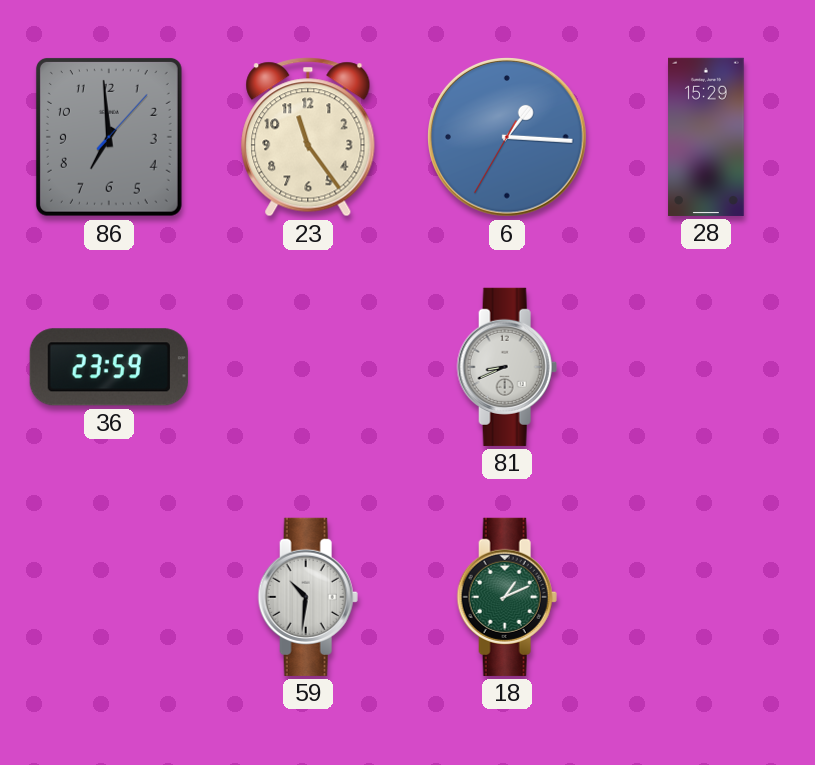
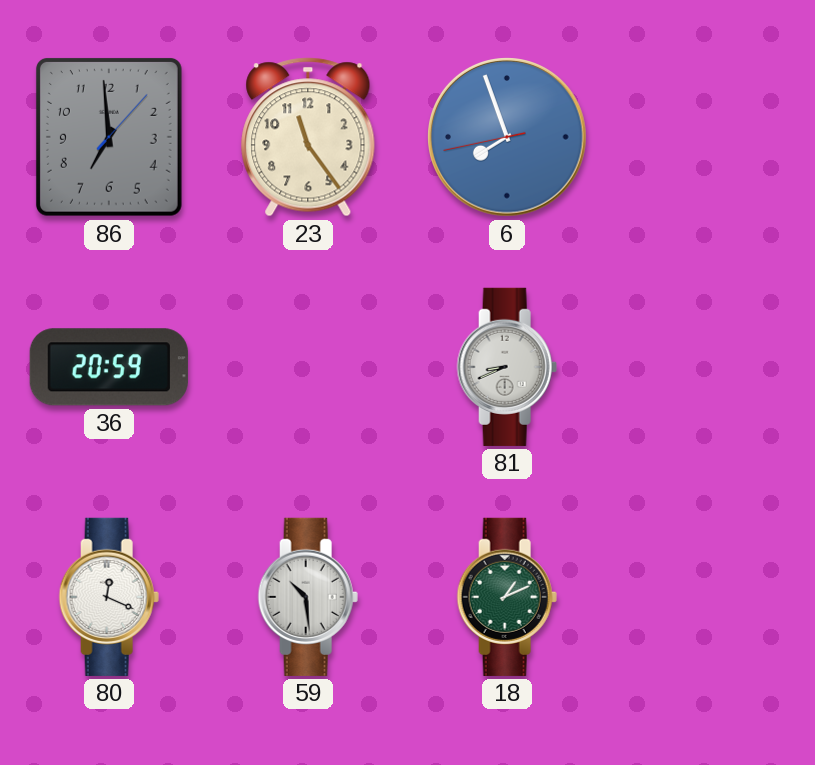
6: 1:15 -> 7:56 (507, 137)
28: 15:29 -> none (706, 137)
36: 23:59 -> 20:59 (109, 367)
80: none -> 12:19 (109, 597)
59: 10:31 -> 10:29 (308, 597)
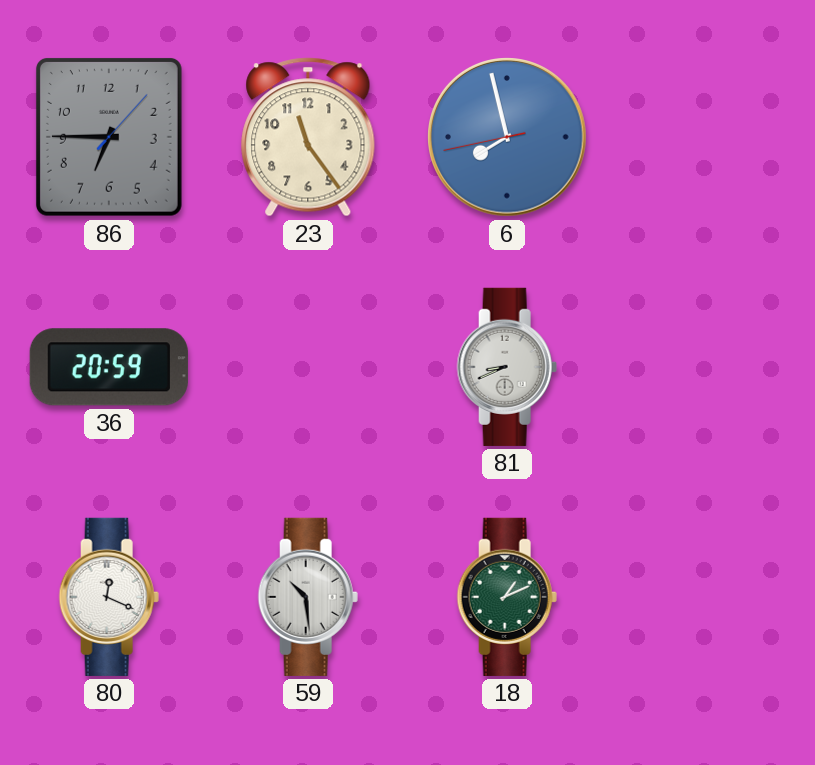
86: 6:59 -> 6:45 (109, 137)
6: 7:56 -> 7:57 (507, 137)
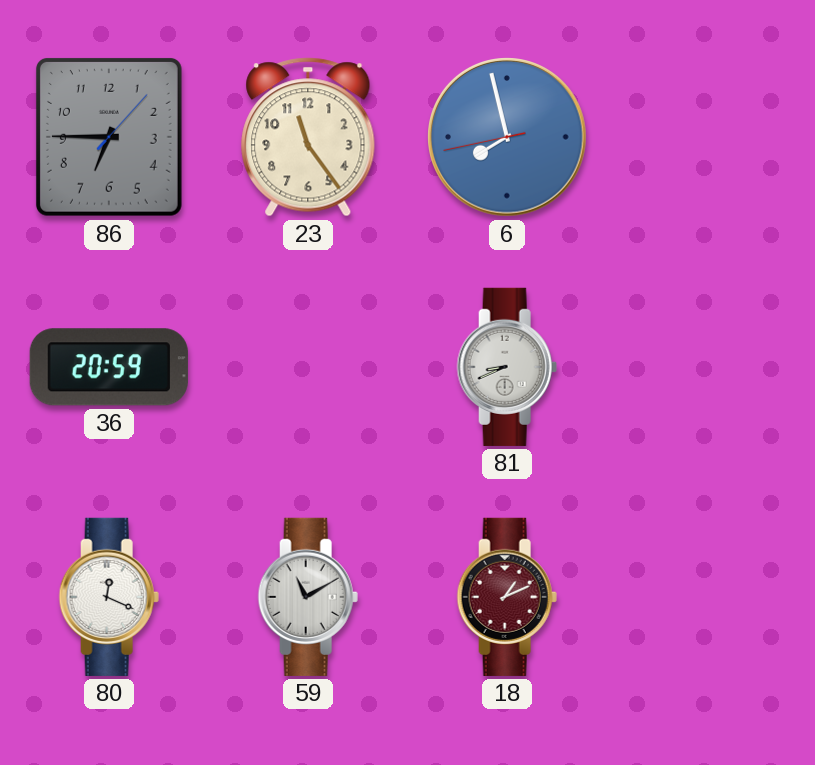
59: 10:29 -> 11:10 (308, 597)
18 dial: green -> burgundy (507, 597)
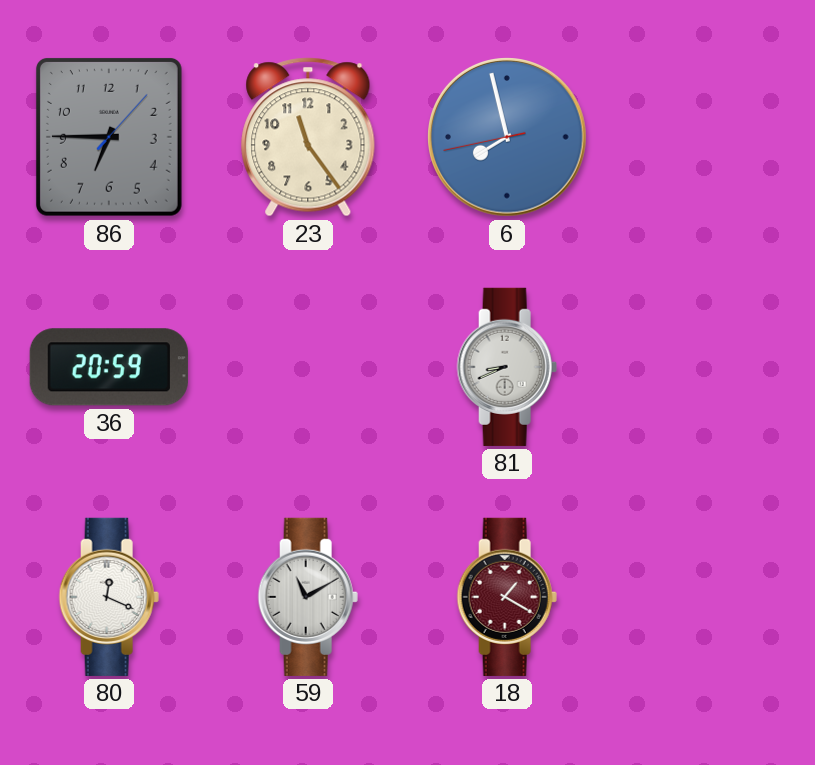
18: 1:11 -> 1:20 (507, 597)
